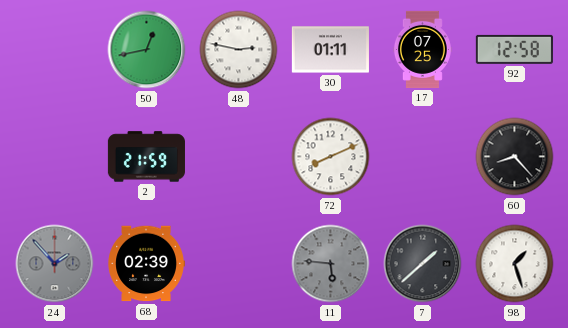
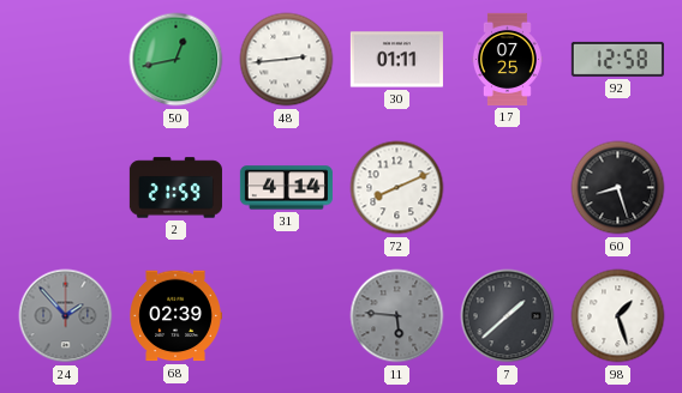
48: 2:47 -> 2:44 (287, 60)
31: none -> 4:14 (286, 188)
60: 8:23 -> 8:27 (618, 188)
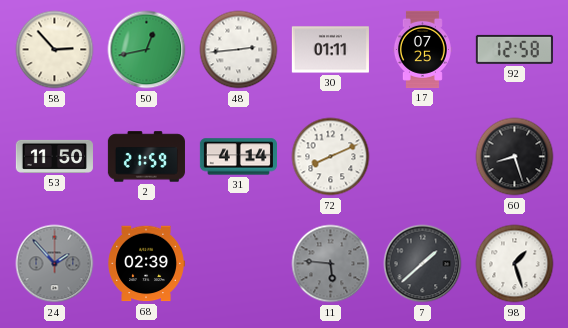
58: none -> 2:53 (55, 50)
53: none -> 11:50 (54, 156)
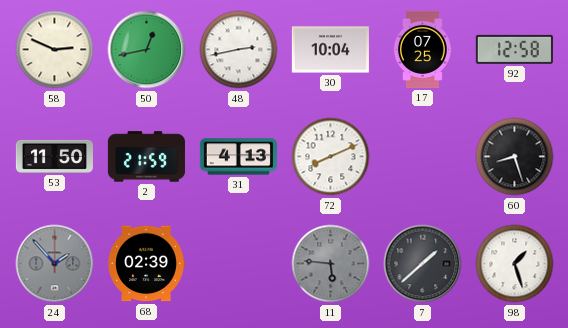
58: 2:53 -> 2:49 (55, 50)
48: 2:44 -> 2:43 (239, 50)
30: 01:11 -> 10:04 (330, 50)
31: 4:14 -> 4:13 (238, 157)
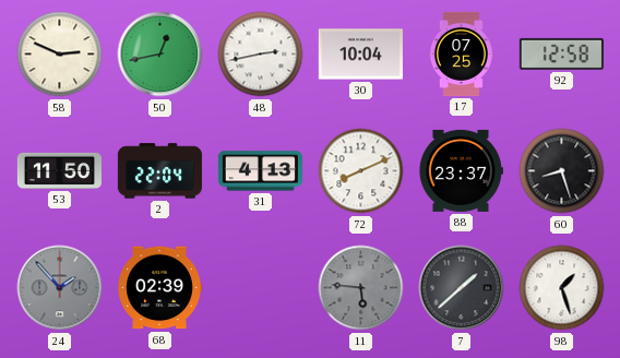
2: 21:59 -> 22:04 (159, 171)
88: none -> 23:37 (461, 170)
